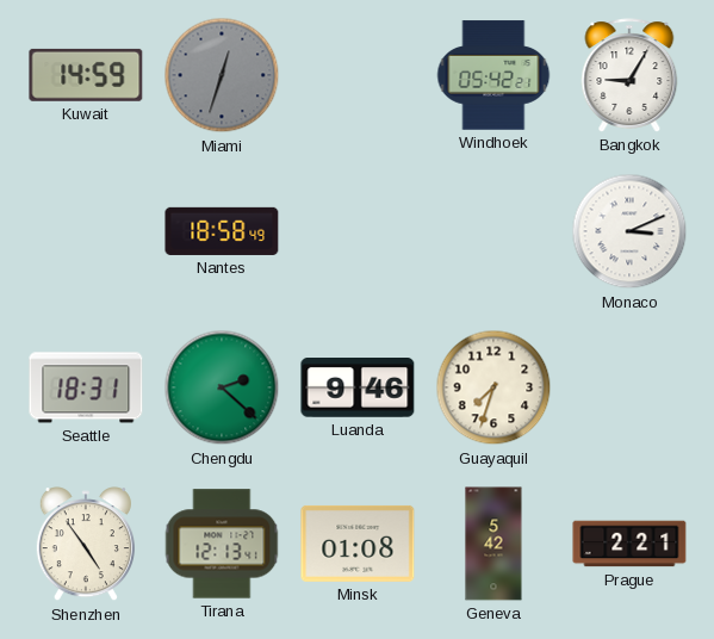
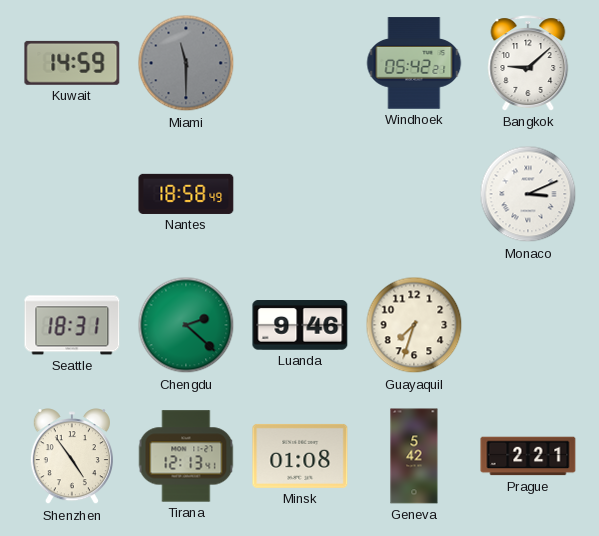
Miami: 12:33 -> 11:30 (186, 63)
Bangkok: 9:05 -> 9:08 (528, 63)
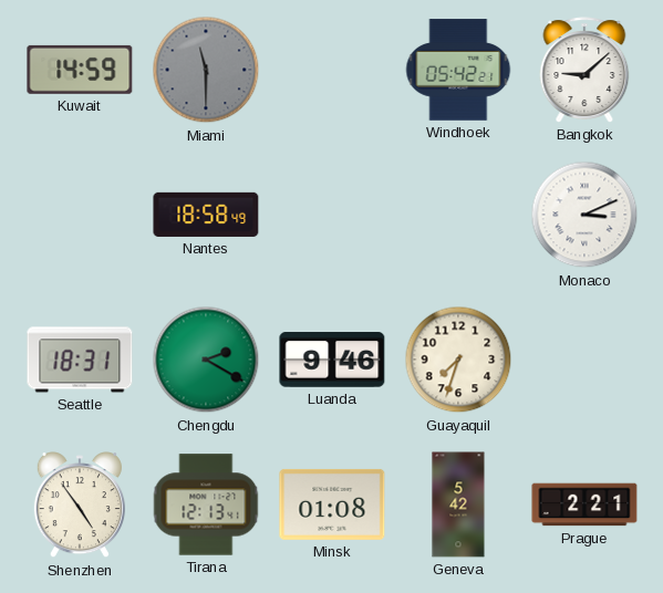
Chengdu: 2:22 -> 2:20 (206, 360)
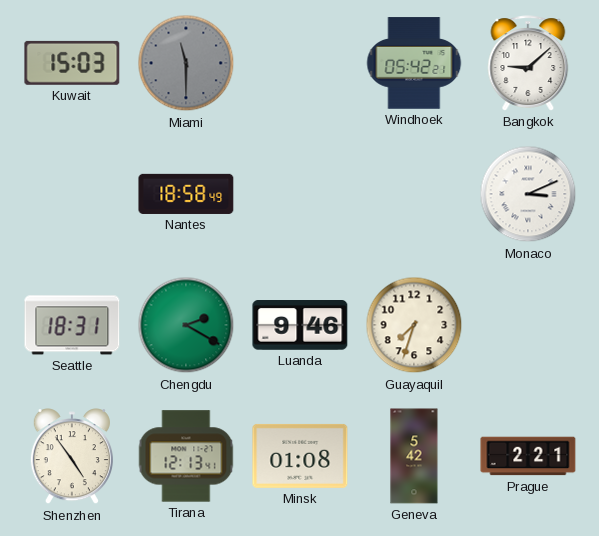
Kuwait: 14:59 -> 15:03 (72, 63)
